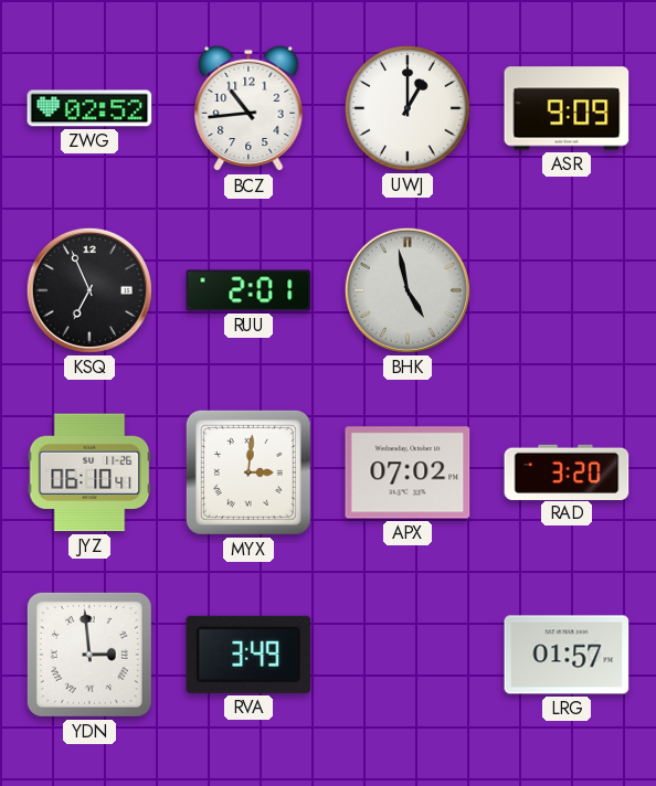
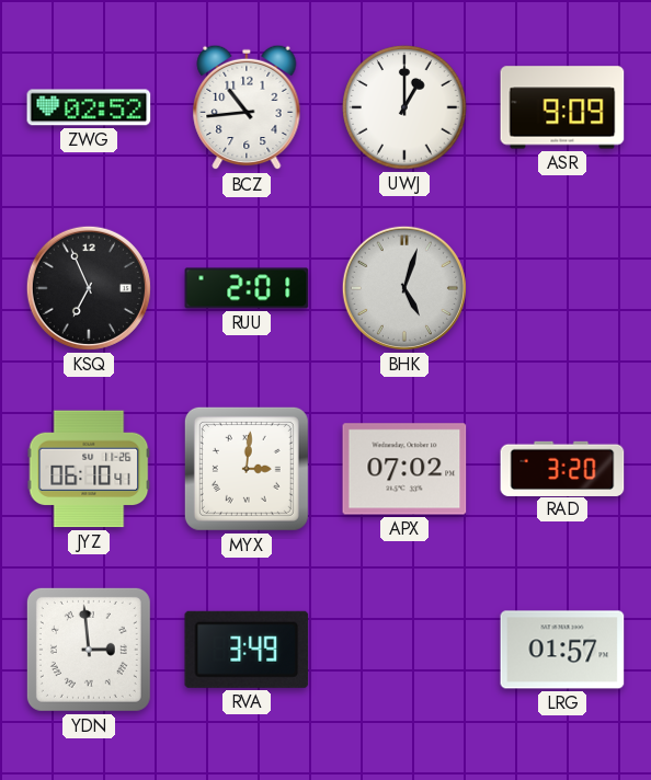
BHK: 4:58 -> 5:03 (404, 288)
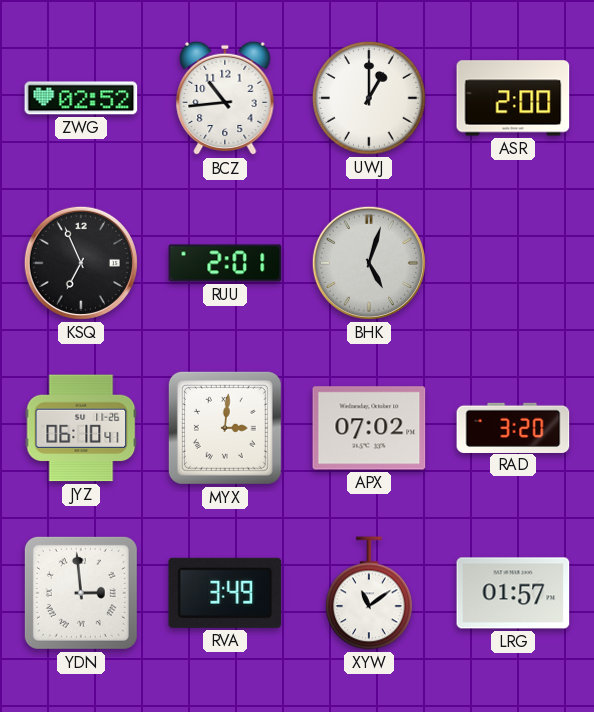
ASR: 9:09 -> 2:00 (513, 98)
XYW: none -> 11:09 (369, 593)
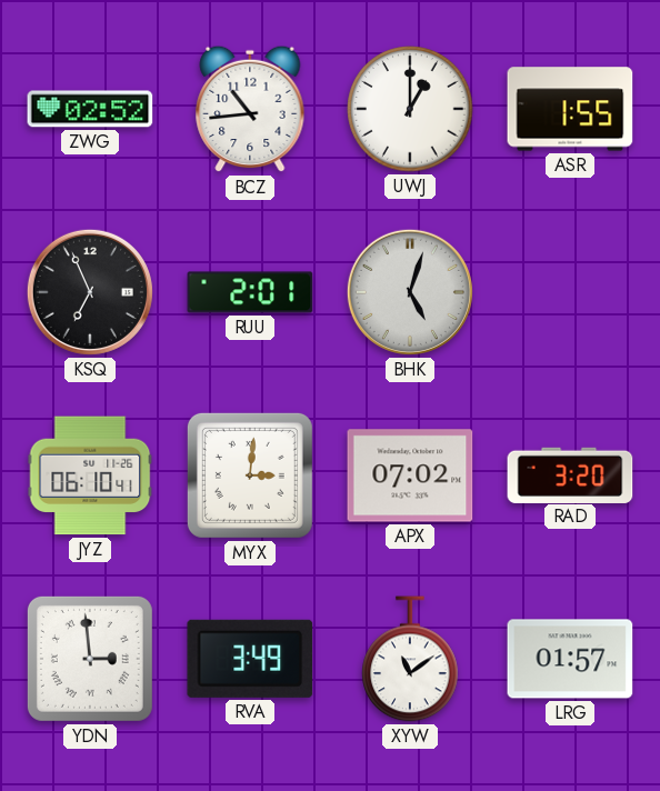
ASR: 2:00 -> 1:55 (570, 109)
